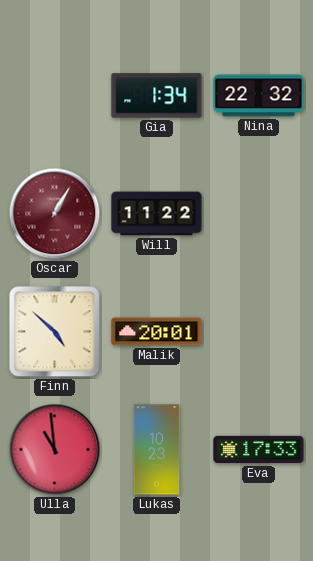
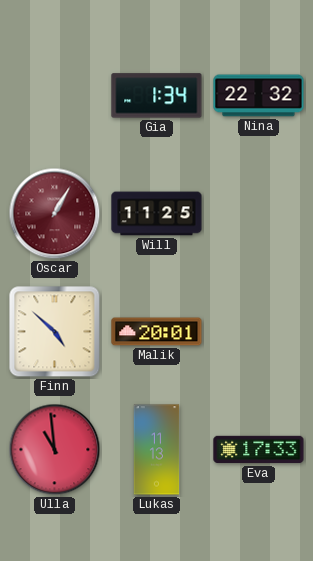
Will: 11:22 -> 11:25 (157, 214)
Lukas: 10:23 -> 11:13 (157, 450)
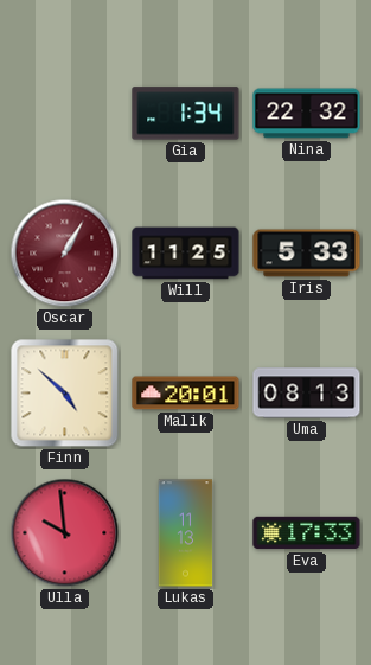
Iris: none -> 5:33 (307, 254)
Uma: none -> 08:13 (307, 394)
Ulla: 10:59 -> 9:59 (65, 533)
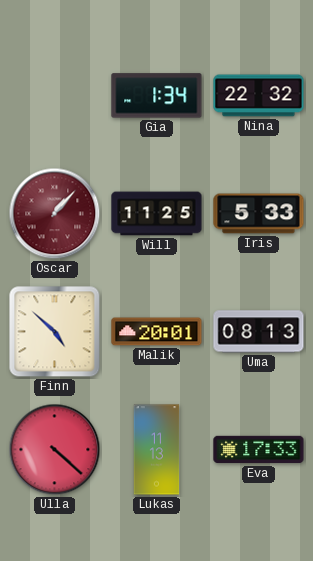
Oscar: 1:05 -> 1:07 (55, 214)
Ulla: 9:59 -> 4:22 (55, 450)
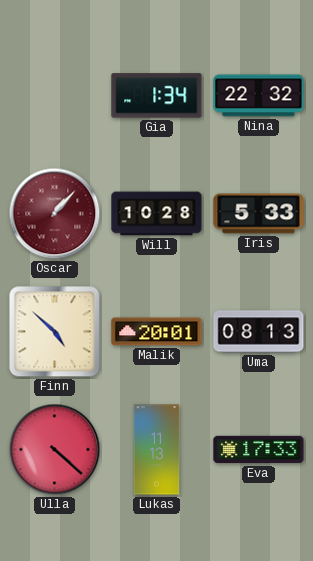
Will: 11:25 -> 10:28 (157, 214)
